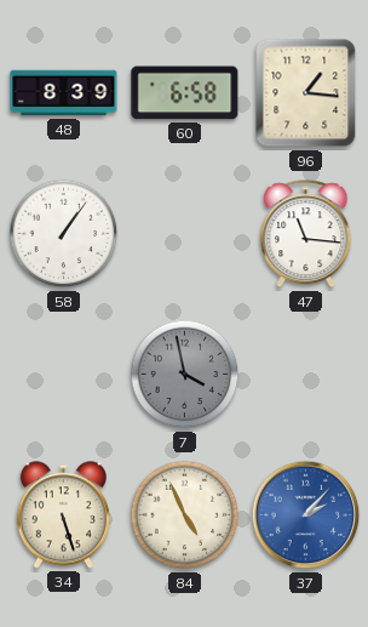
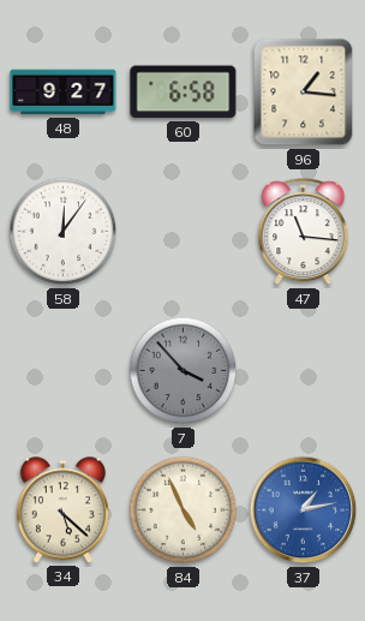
48: 8:39 -> 9:27 (64, 92)
58: 1:06 -> 12:06 (64, 232)
7: 3:58 -> 3:53 (184, 371)
34: 5:27 -> 5:22 (62, 510)
37: 2:07 -> 1:13 (304, 510)
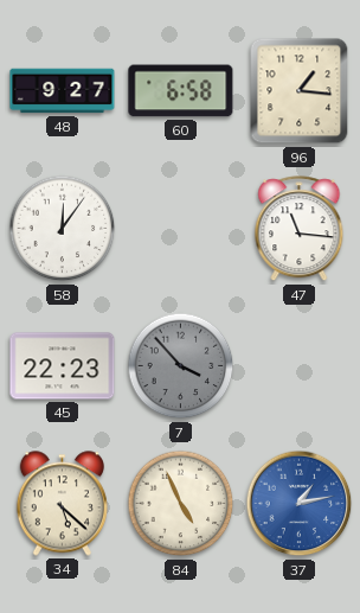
45: none -> 22:23 (63, 366)
